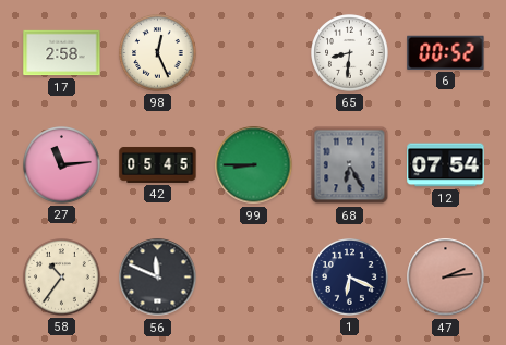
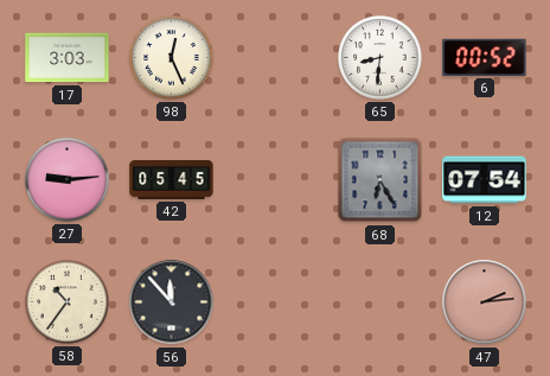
17: 2:58 -> 3:03 (68, 58)
27: 11:14 -> 9:14 (68, 180)
99: 8:45 -> none (254, 165)
56: 11:49 -> 11:53 (172, 302)
1: 6:19 -> none (350, 278)
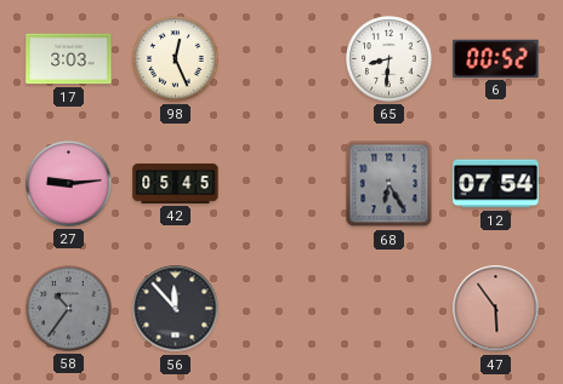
58 dial: cream -> grey (69, 309)
47: 2:14 -> 5:54 (496, 309)
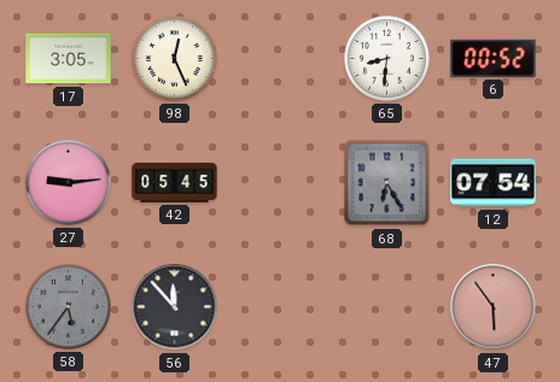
17: 3:03 -> 3:05 (69, 59)
58: 10:36 -> 5:36 (69, 307)
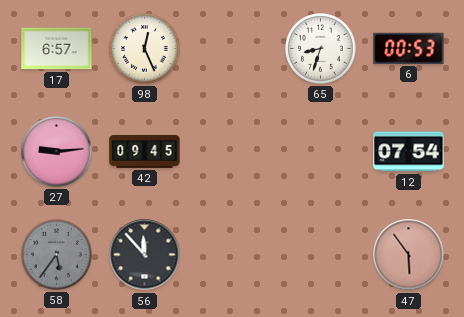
17: 3:05 -> 6:57 (57, 49)
65: 8:31 -> 8:33 (321, 49)
6: 00:52 -> 00:53 (409, 48)
42: 05:45 -> 09:45 (145, 151)
68: 6:25 -> none (387, 183)
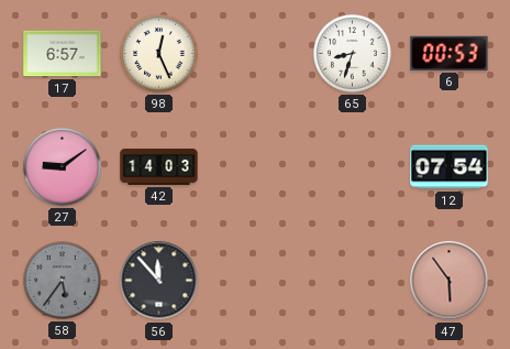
27: 9:14 -> 9:09 (63, 167)
42: 09:45 -> 14:03 (159, 166)
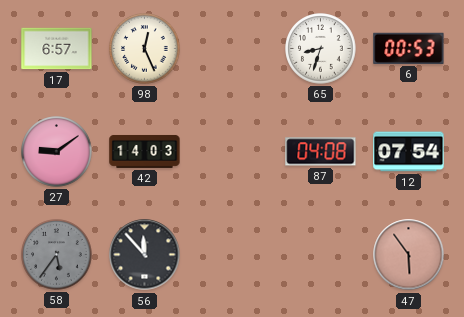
87: none -> 04:08 (321, 152)
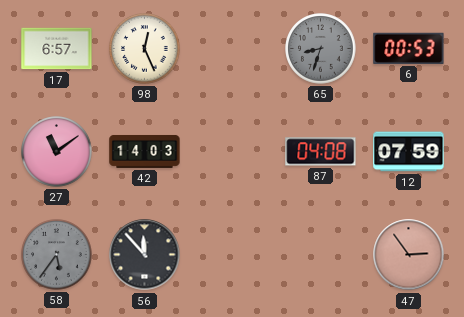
65 dial: white -> grey (321, 49)
27: 9:09 -> 11:09 (57, 152)
12: 07:54 -> 07:59 (409, 152)
47: 5:54 -> 2:54 (409, 255)
